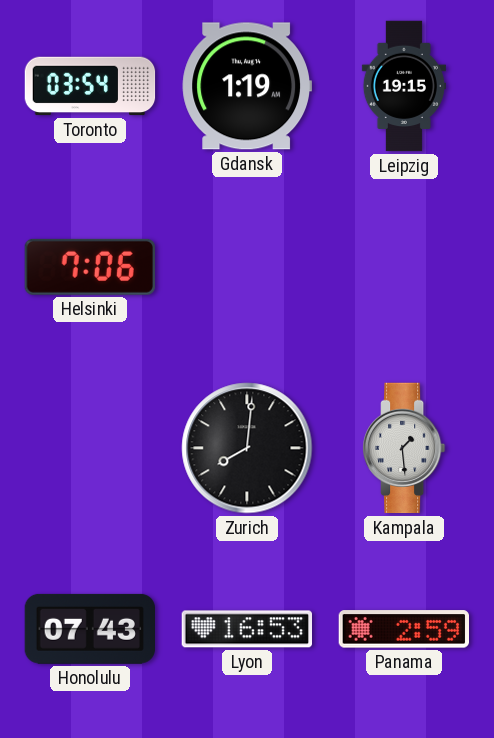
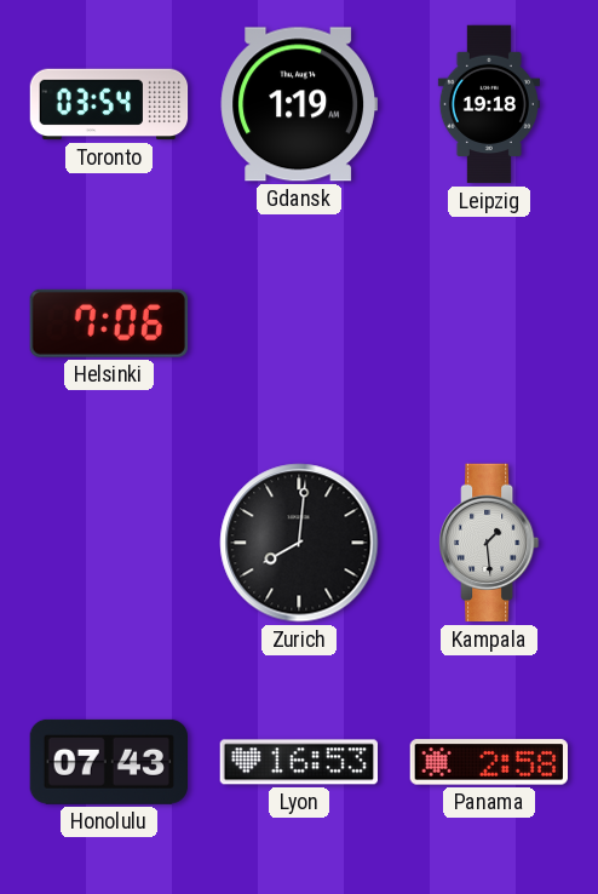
Leipzig: 19:15 -> 19:18 (489, 104)
Panama: 2:59 -> 2:58 (488, 762)
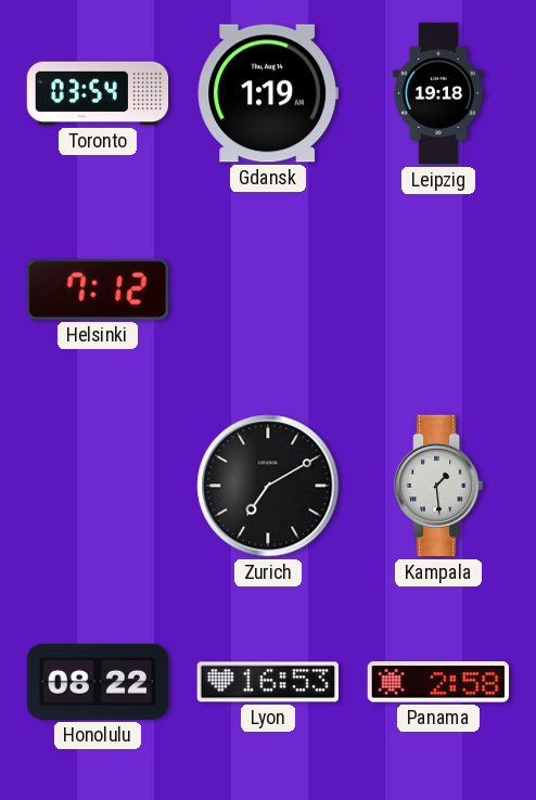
Helsinki: 7:06 -> 7:12 (98, 289)
Zurich: 8:01 -> 7:10 (268, 486)
Honolulu: 07:43 -> 08:22 (97, 682)
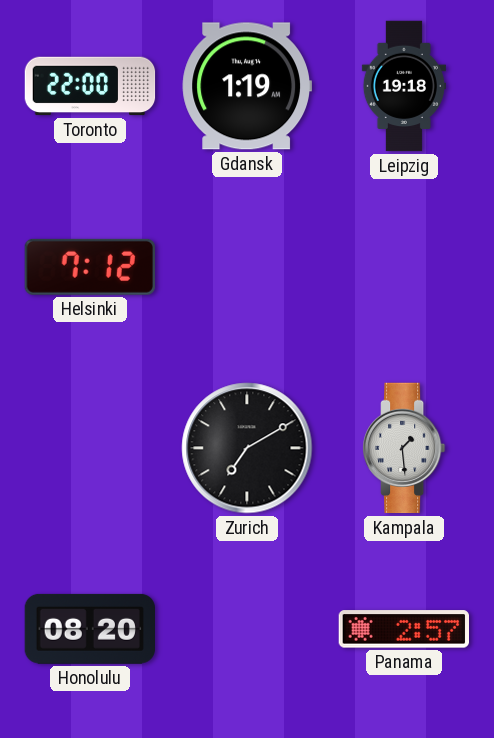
Toronto: 03:54 -> 22:00 (90, 86)
Honolulu: 08:22 -> 08:20 (89, 629)
Lyon: 16:53 -> none (267, 682)
Panama: 2:58 -> 2:57 (403, 629)
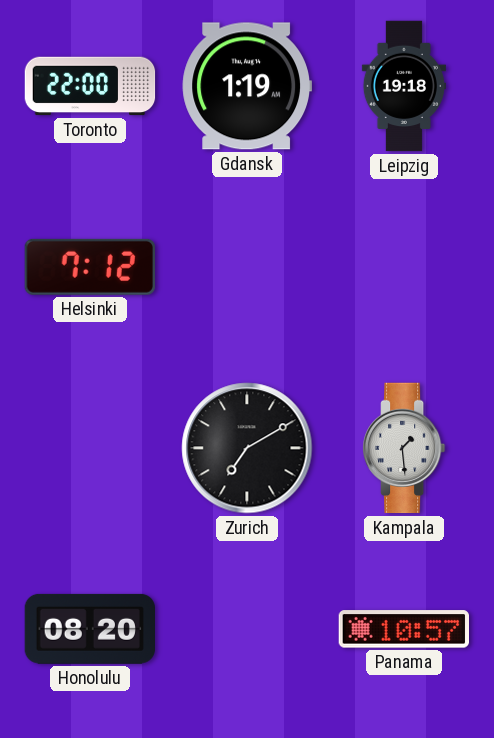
Panama: 2:57 -> 10:57 (403, 629)
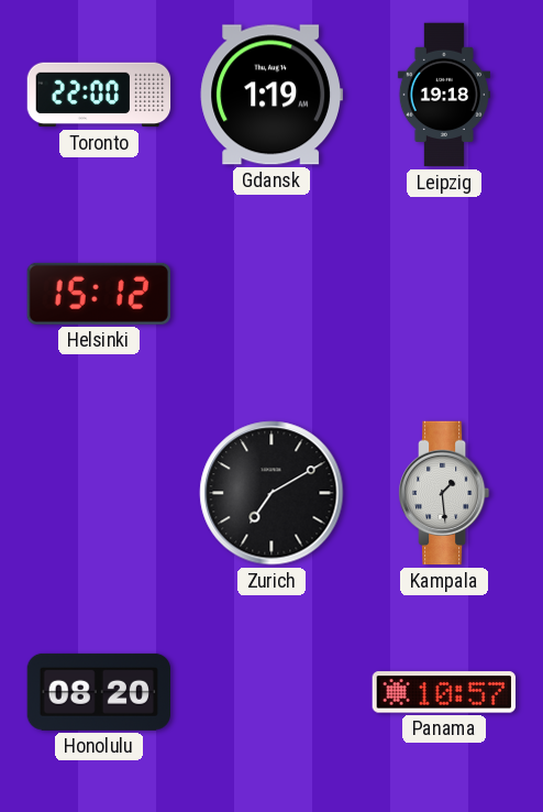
Helsinki: 7:12 -> 15:12 (99, 294)
